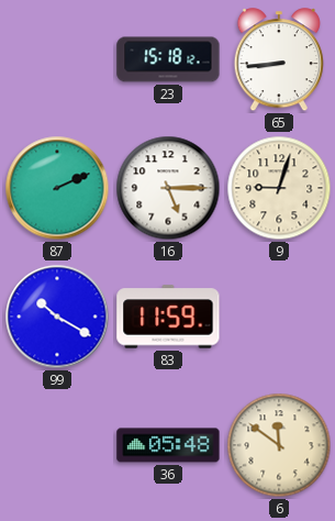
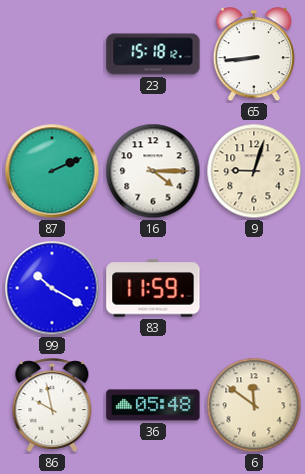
16: 5:15 -> 4:15 (153, 171)
86: none -> 9:58 (52, 406)
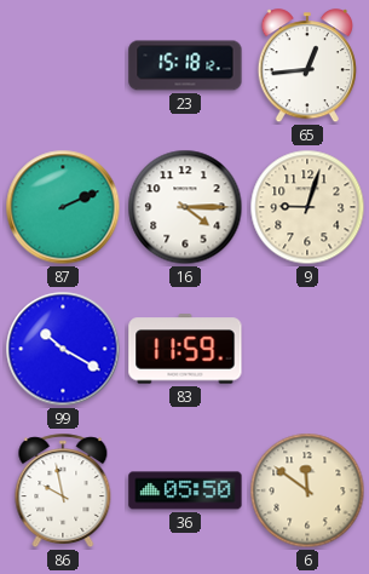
65: 8:44 -> 12:44 (307, 67)
36: 05:48 -> 05:50 (185, 490)
